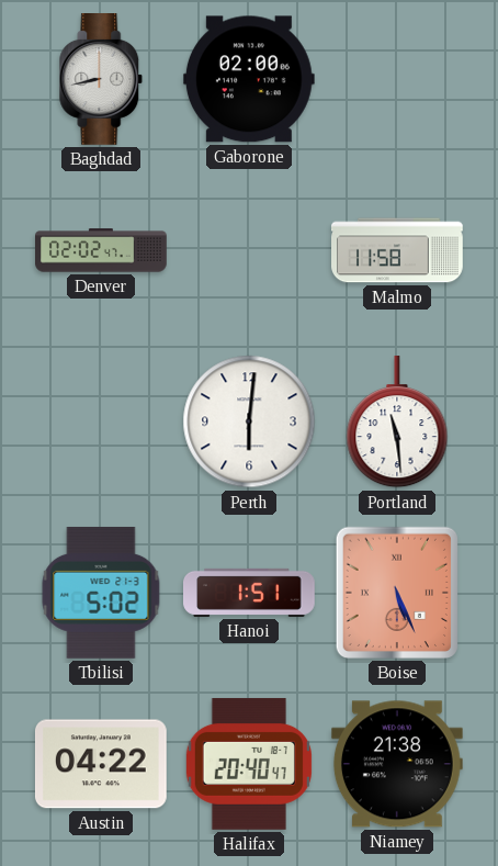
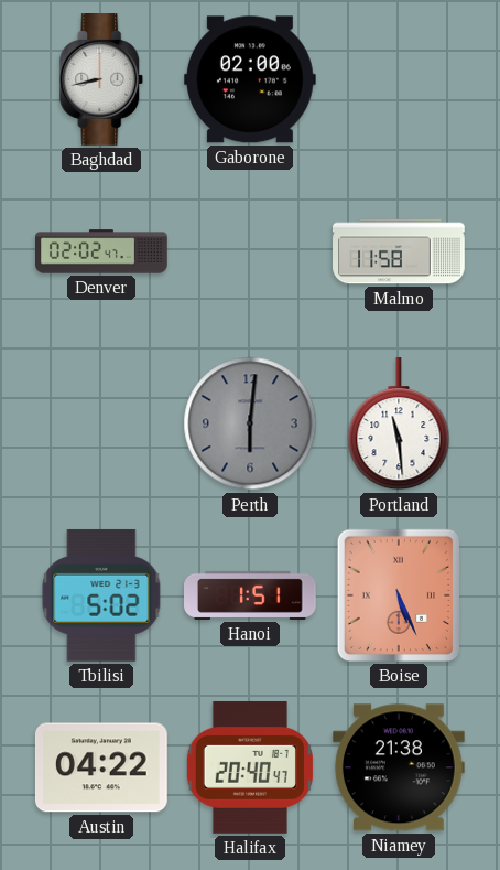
Perth dial: white -> grey (250, 423)
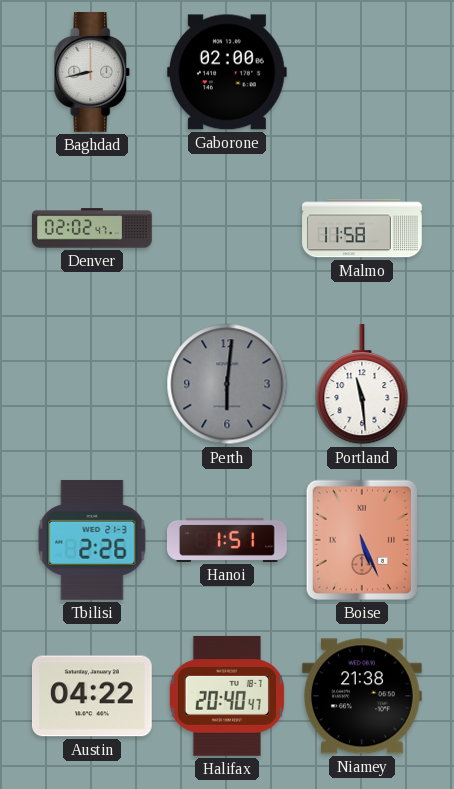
Tbilisi: 5:02 -> 2:26 (92, 540)
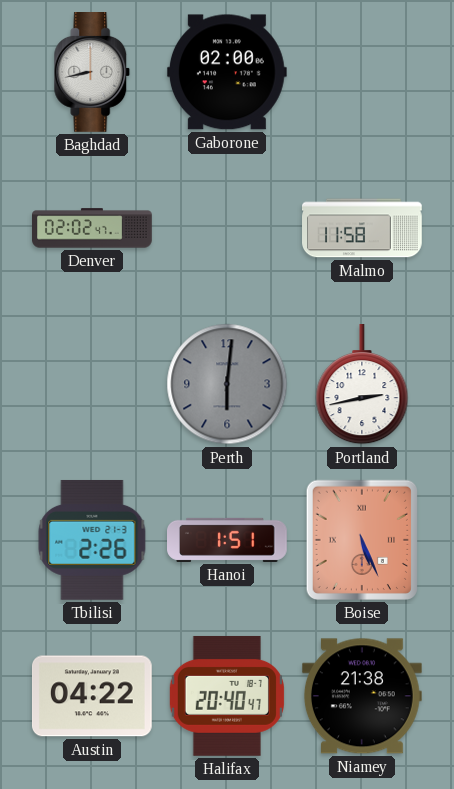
Portland: 11:29 -> 2:43 (362, 384)
